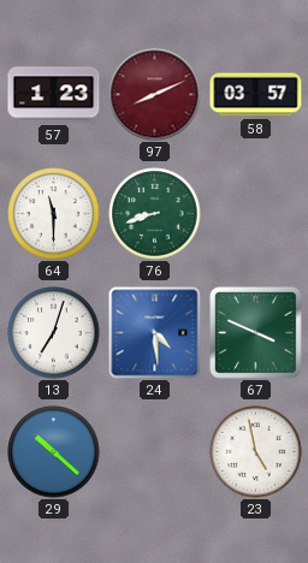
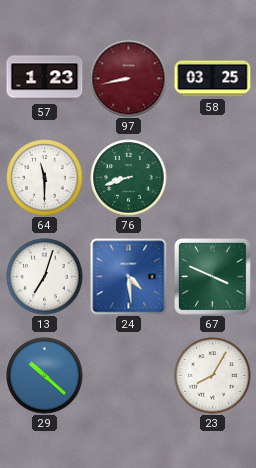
97: 8:11 -> 8:43 (129, 79)
58: 03:57 -> 03:25 (213, 79)
23: 4:58 -> 8:05 (213, 376)
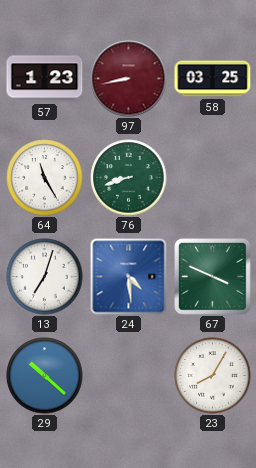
64: 11:30 -> 11:25 (45, 178)
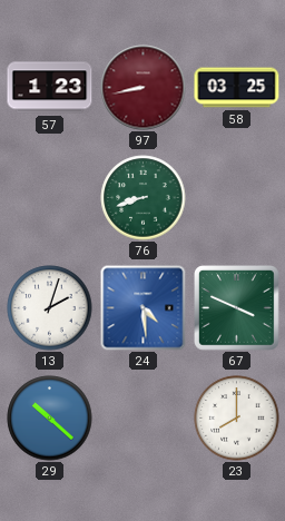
64: 11:25 -> none (45, 178)
13: 7:03 -> 2:03 (50, 308)
23: 8:05 -> 8:00 (237, 419)
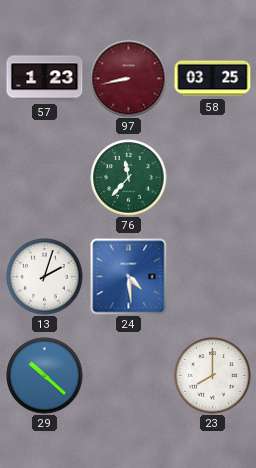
76: 8:42 -> 11:37 (129, 178)
67: 3:49 -> none (237, 308)
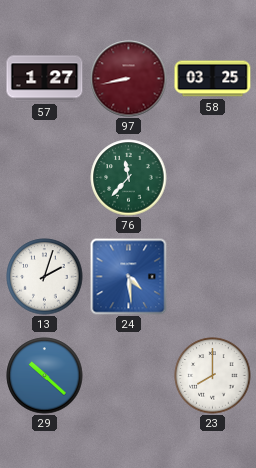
57: 1:23 -> 1:27 (45, 79)
